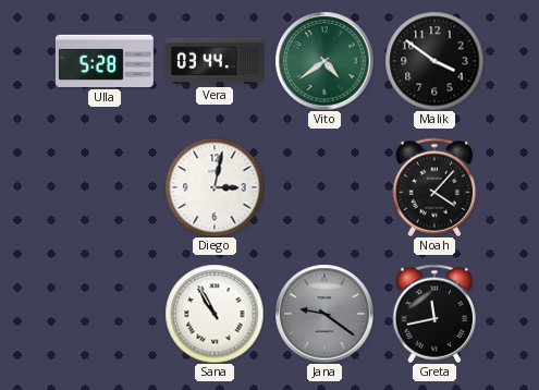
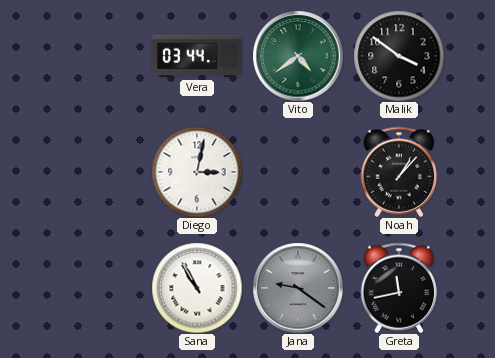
Ulla: 5:28 -> none (105, 61)
Noah: 4:07 -> 1:07 (399, 172)
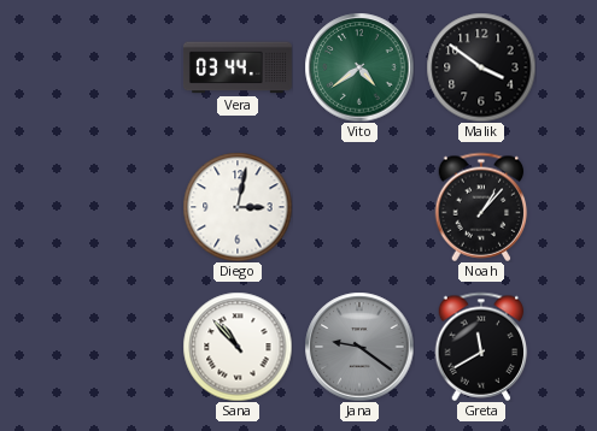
Sana: 10:55 -> 10:53 (238, 347)
Greta: 11:43 -> 11:40 (481, 347)
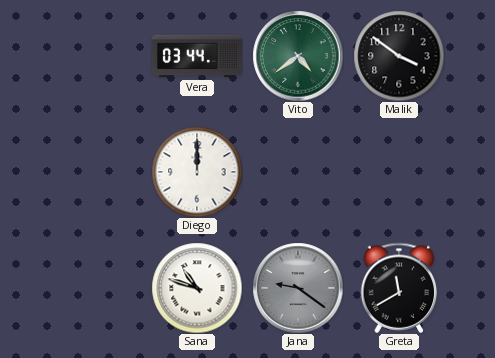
Diego: 3:02 -> 12:00 (197, 172)
Noah: 1:07 -> none (481, 207)
Sana: 10:53 -> 10:48 (197, 288)
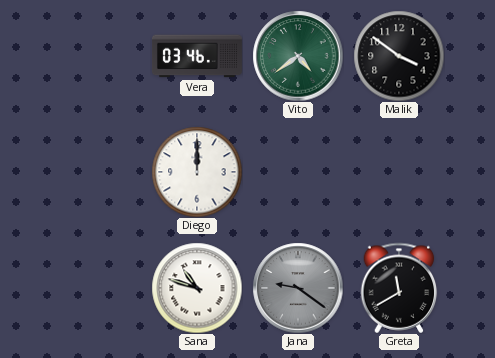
Vera: 03:44 -> 03:46 (197, 56)
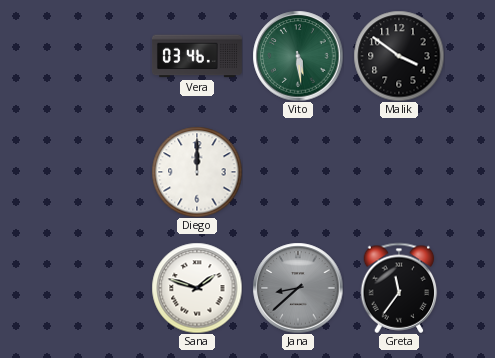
Vito: 4:39 -> 5:29 (298, 56)
Sana: 10:48 -> 1:48 (197, 288)
Jana: 9:21 -> 8:38 (298, 288)
Greta: 11:40 -> 11:36 (399, 288)
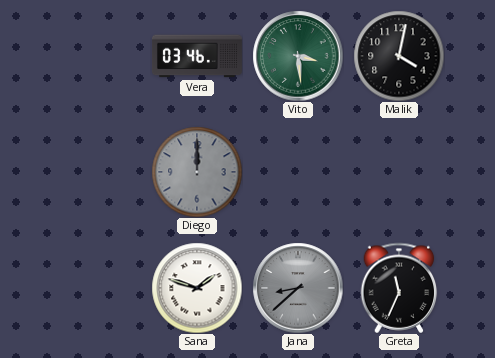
Vito: 5:29 -> 3:29 (298, 56)
Malik: 3:51 -> 4:02 (399, 56)
Diego dial: white -> grey (197, 172)
Greta: 11:36 -> 11:34 (399, 288)
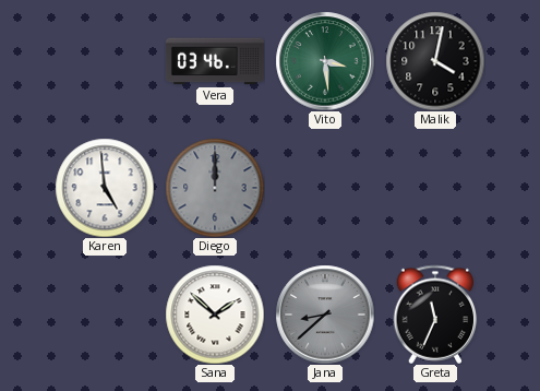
Karen: none -> 4:59 (105, 188)
Sana: 1:48 -> 1:52 (215, 315)
